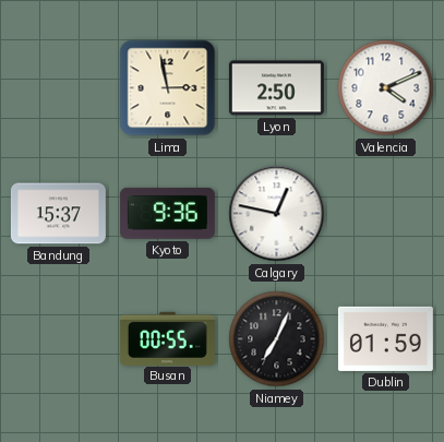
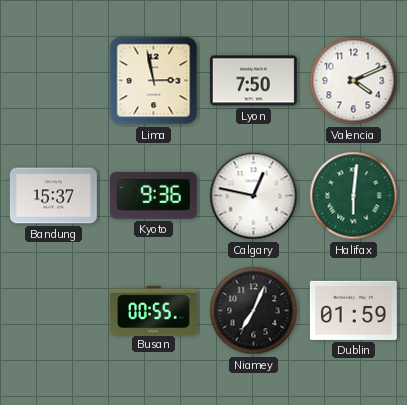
Lyon: 2:50 -> 7:50 (253, 81)
Halifax: none -> 6:01 (354, 196)
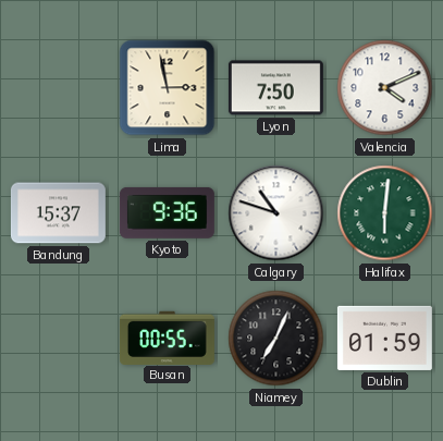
Calgary: 12:47 -> 10:48 (276, 213)
